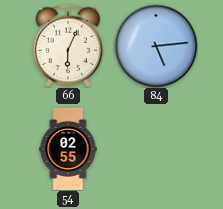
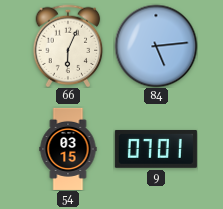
54: 02:55 -> 03:15 (68, 149)
9: none -> 07:01 (156, 149)
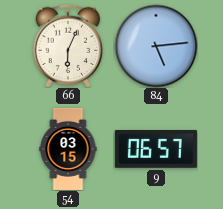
9: 07:01 -> 06:57 (156, 149)
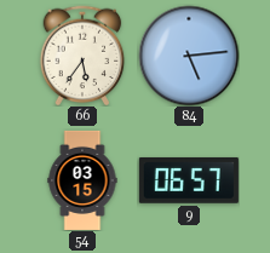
66: 6:04 -> 5:36 (82, 56)
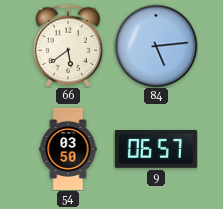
66: 5:36 -> 5:39 (68, 46)
54: 03:15 -> 03:50 (68, 149)
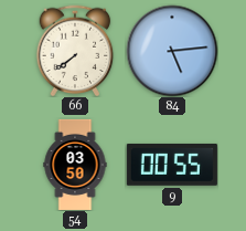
66: 5:39 -> 7:39 (75, 51)
9: 06:57 -> 00:55 (172, 165)
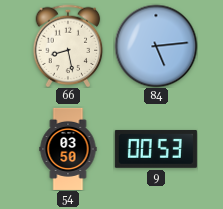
66: 7:39 -> 8:28 (68, 46)
9: 00:55 -> 00:53 (156, 149)
